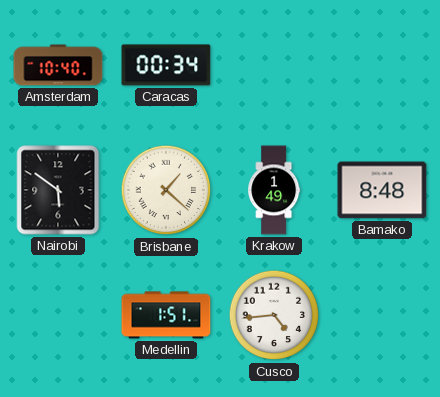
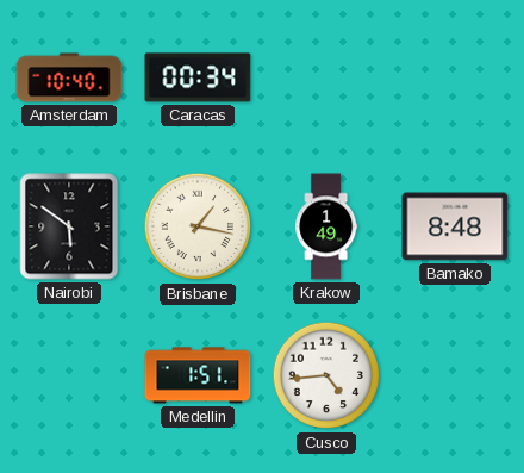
Brisbane: 1:22 -> 1:17 (198, 226)
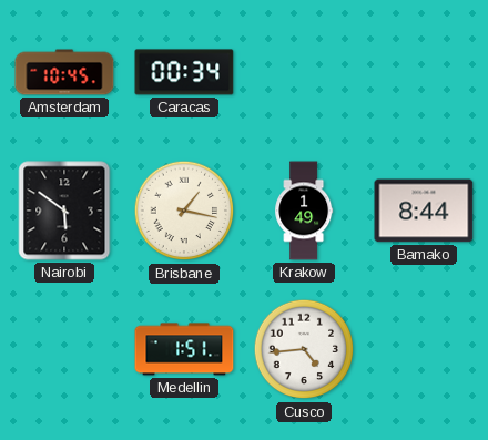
Amsterdam: 10:40 -> 10:45 (64, 72)
Bamako: 8:48 -> 8:44 (424, 211)
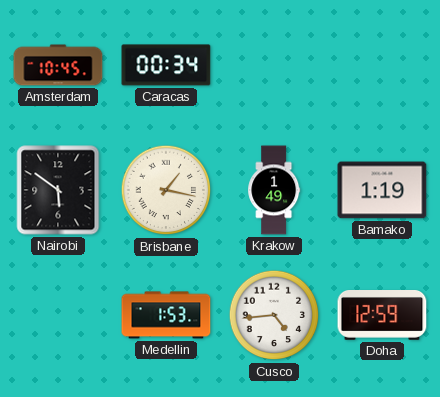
Bamako: 8:44 -> 1:19 (382, 190)
Medellin: 1:51 -> 1:53 (166, 315)
Doha: none -> 12:59 (382, 316)
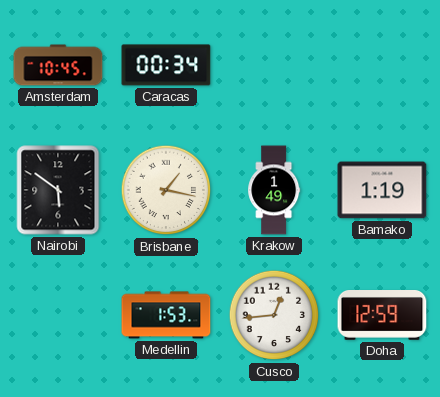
Cusco: 4:44 -> 12:44 (274, 315)
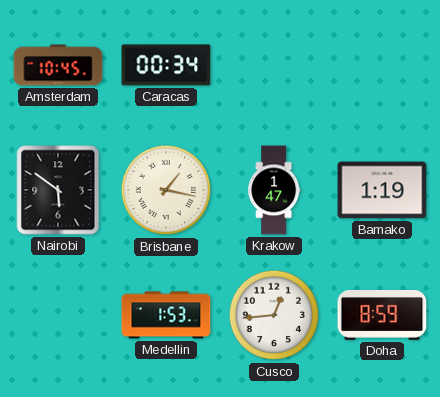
Krakow: 1:49 -> 1:47 (274, 190)
Doha: 12:59 -> 8:59 (382, 316)
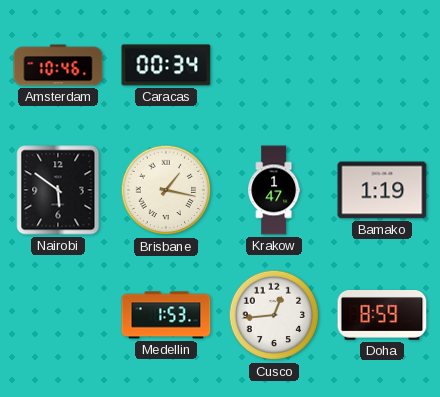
Amsterdam: 10:45 -> 10:46 (58, 65)
